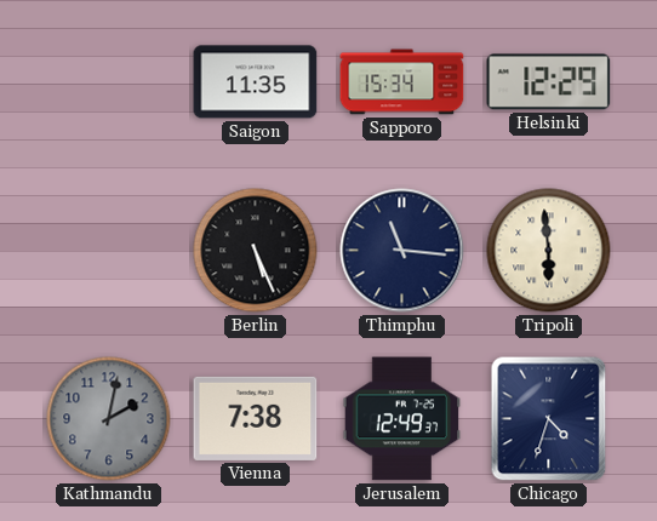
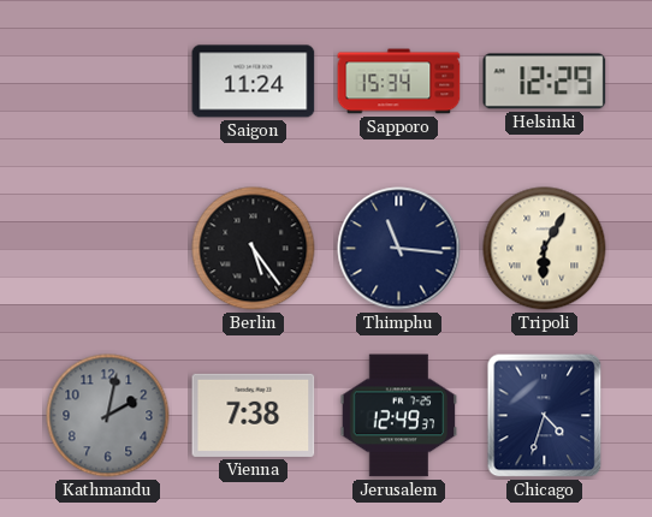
Saigon: 11:35 -> 11:24 (254, 82)
Berlin: 5:26 -> 5:24 (254, 249)
Tripoli: 5:59 -> 6:05 (545, 249)
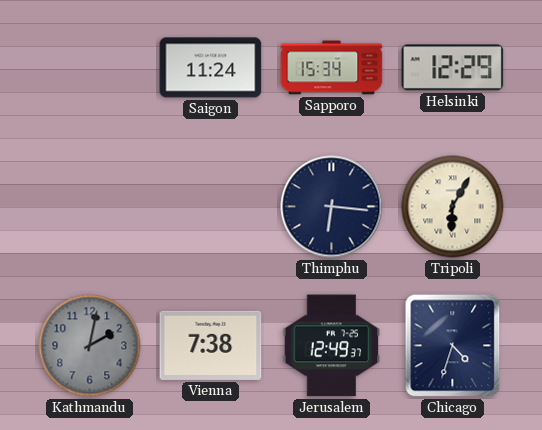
Berlin: 5:24 -> none (254, 249)
Thimphu: 11:16 -> 6:16 (332, 207)
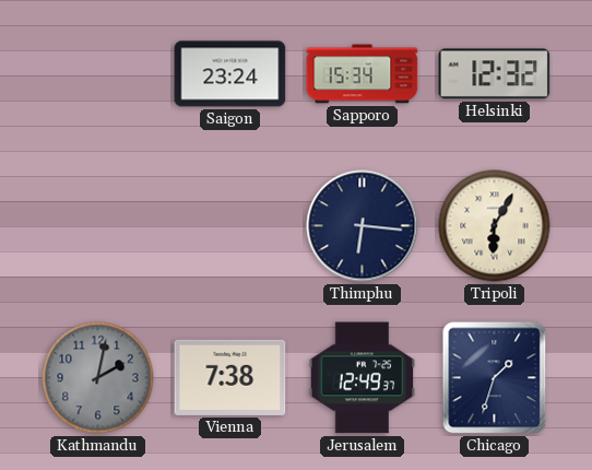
Saigon: 11:24 -> 23:24 (230, 74)
Helsinki: 12:29 -> 12:32 (495, 74)
Chicago: 4:33 -> 1:33 (495, 378)
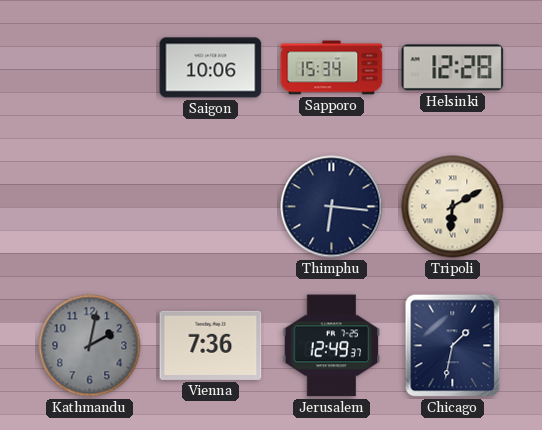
Saigon: 23:24 -> 10:06 (211, 68)
Helsinki: 12:32 -> 12:28 (453, 68)
Tripoli: 6:05 -> 6:10 (453, 207)
Vienna: 7:38 -> 7:36 (211, 345)
Chicago: 1:33 -> 1:32 (453, 346)
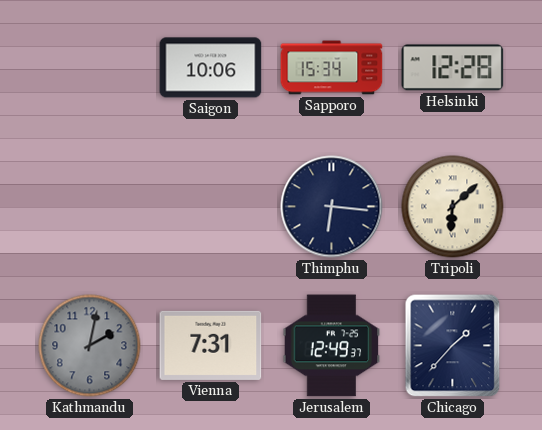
Tripoli: 6:10 -> 6:08 (453, 207)
Vienna: 7:36 -> 7:31 (211, 345)
Chicago: 1:32 -> 1:37 (453, 346)
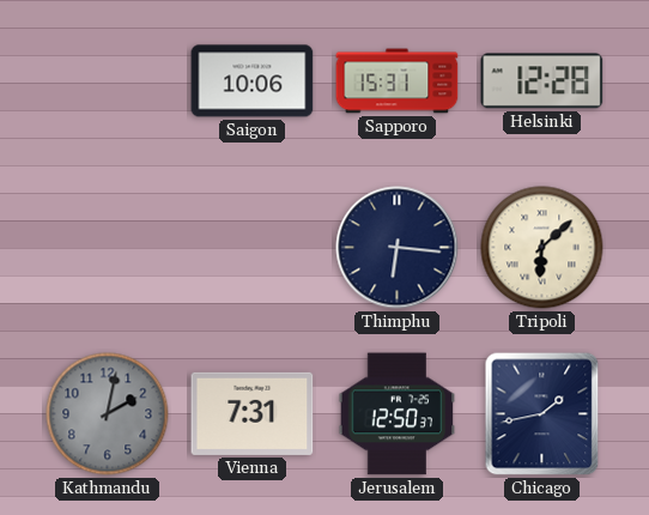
Sapporo: 15:34 -> 15:31 (398, 81)
Jerusalem: 12:49 -> 12:50 (398, 414)
Chicago: 1:37 -> 1:43 (542, 414)
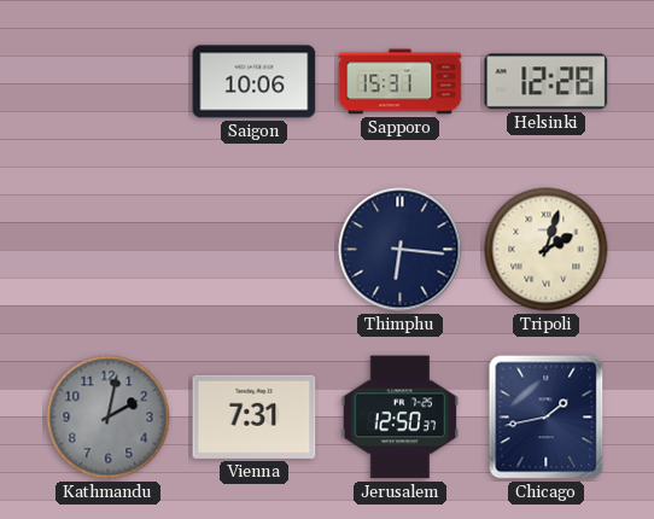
Tripoli: 6:08 -> 2:03 (547, 250)
